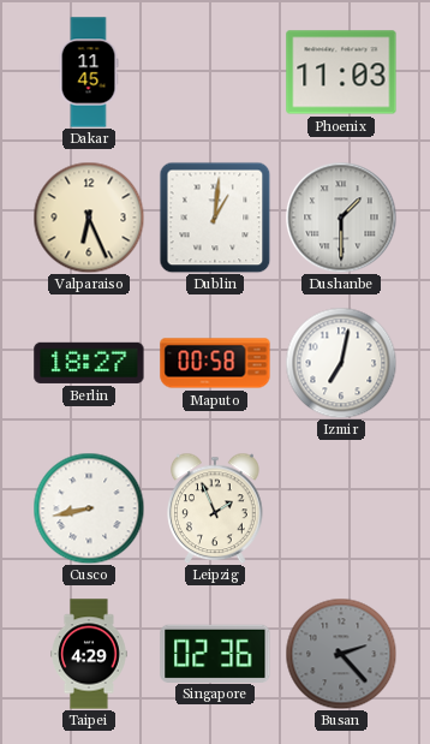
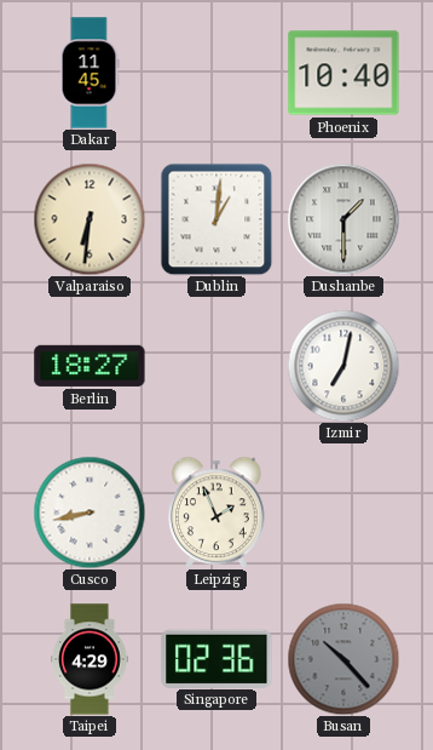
Phoenix: 11:03 -> 10:40 (343, 73)
Valparaiso: 6:26 -> 6:31 (90, 219)
Maputo: 00:58 -> none (215, 363)
Busan: 2:23 -> 10:23 (343, 659)
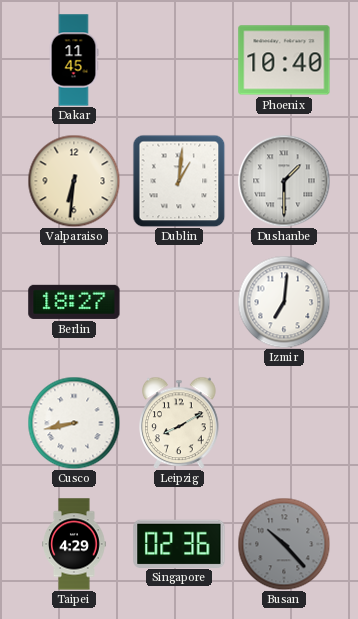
Izmir: 7:02 -> 7:01 (284, 302)
Leipzig: 1:56 -> 8:10 (180, 423)
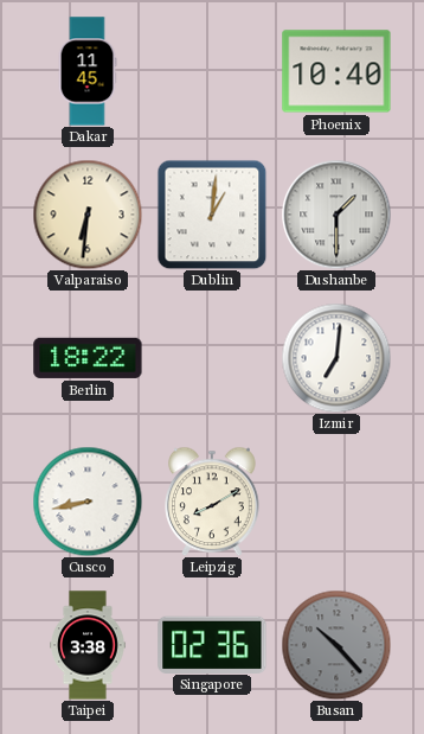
Berlin: 18:27 -> 18:22 (88, 358)
Taipei: 4:29 -> 3:38 (89, 645)
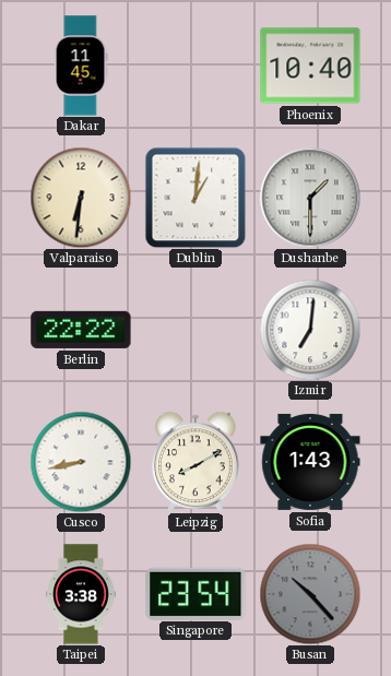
Berlin: 18:22 -> 22:22 (81, 330)
Sofia: none -> 1:43 (310, 462)
Singapore: 02:36 -> 23:54 (195, 593)
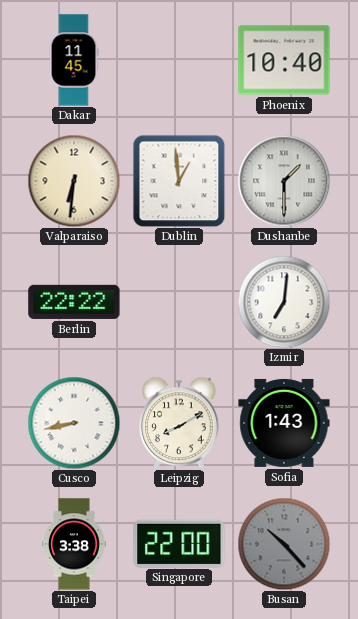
Dublin: 1:01 -> 12:59 (179, 181)
Singapore: 23:54 -> 22:00 (179, 543)
